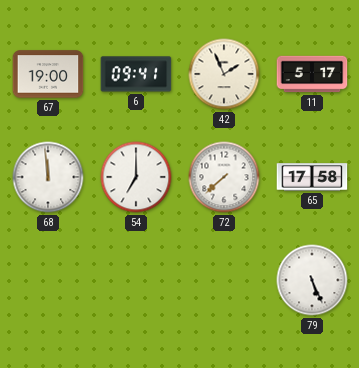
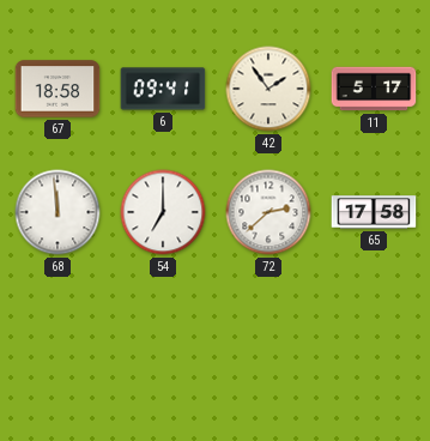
67: 19:00 -> 18:58 (57, 89)
42: 1:56 -> 1:54 (268, 89)
72: 7:38 -> 2:38 (268, 212)
79: 5:26 -> none (312, 280)
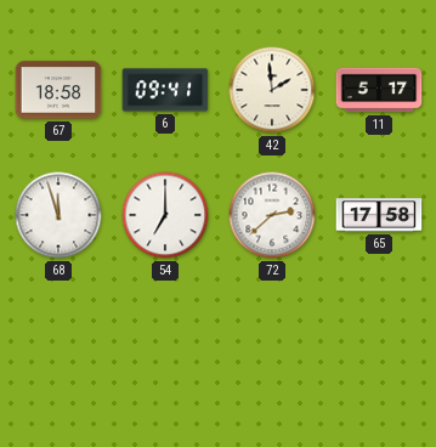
42: 1:54 -> 1:59 (272, 90)
68: 11:59 -> 11:57 (58, 215)
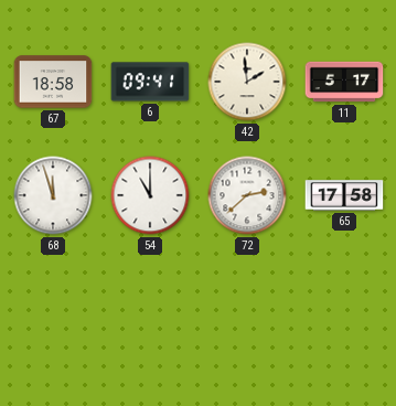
54: 7:00 -> 11:00 (150, 195)
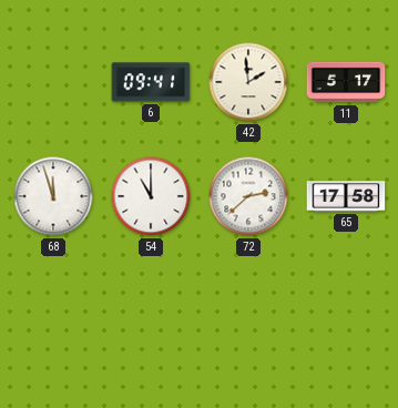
67: 18:58 -> none (53, 82)
